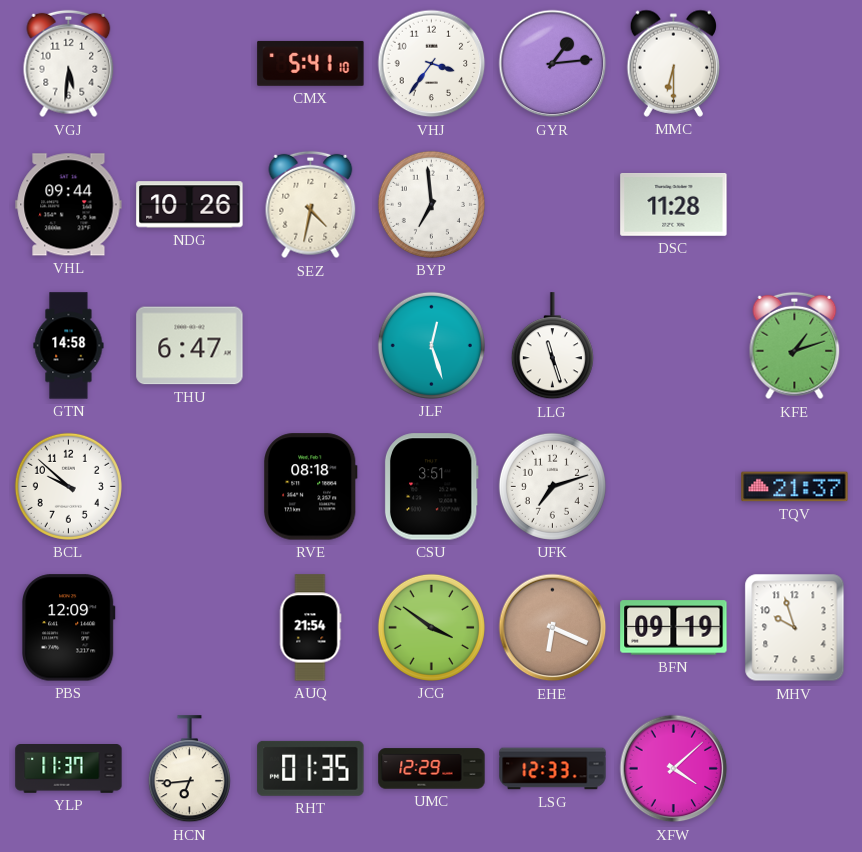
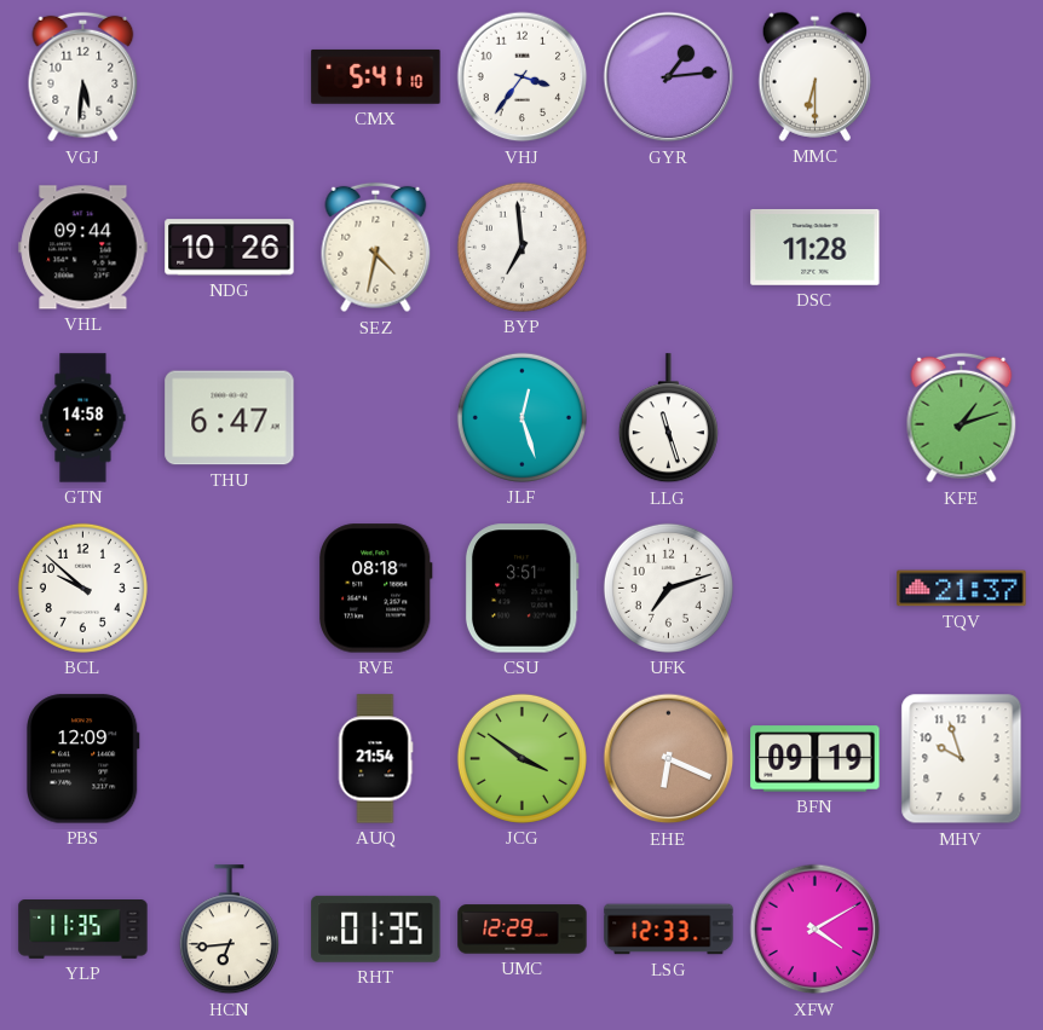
YLP: 11:37 -> 11:35 (83, 930)
XFW: 4:08 -> 4:10 (816, 930)
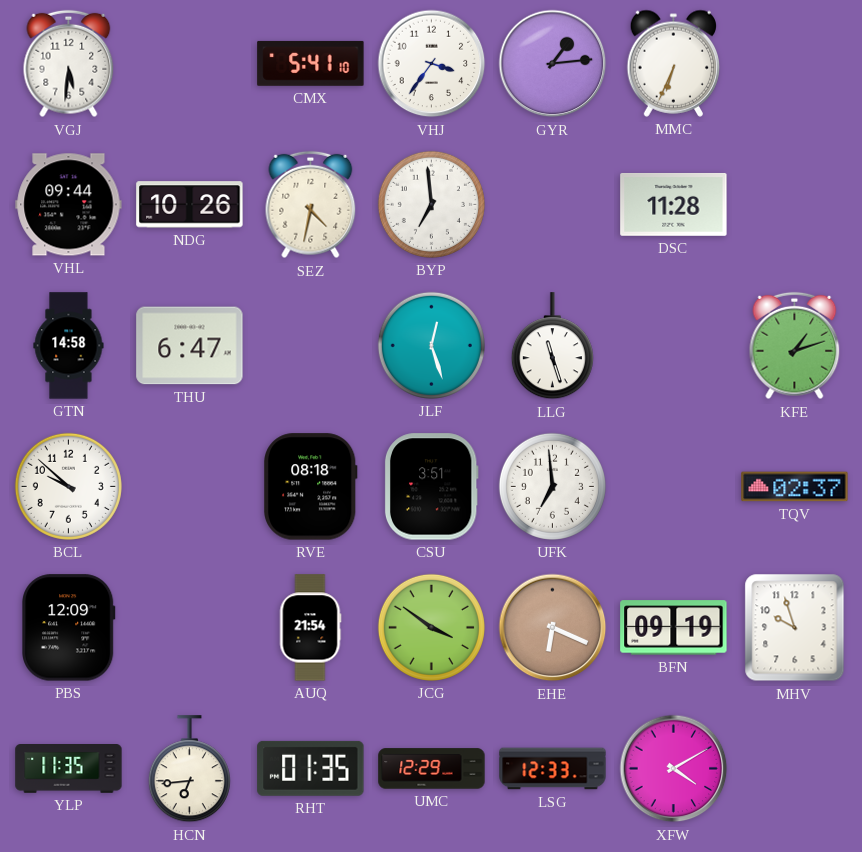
MMC: 6:30 -> 6:34 (673, 63)
UFK: 7:12 -> 6:59 (552, 486)
TQV: 21:37 -> 02:37 (795, 487)
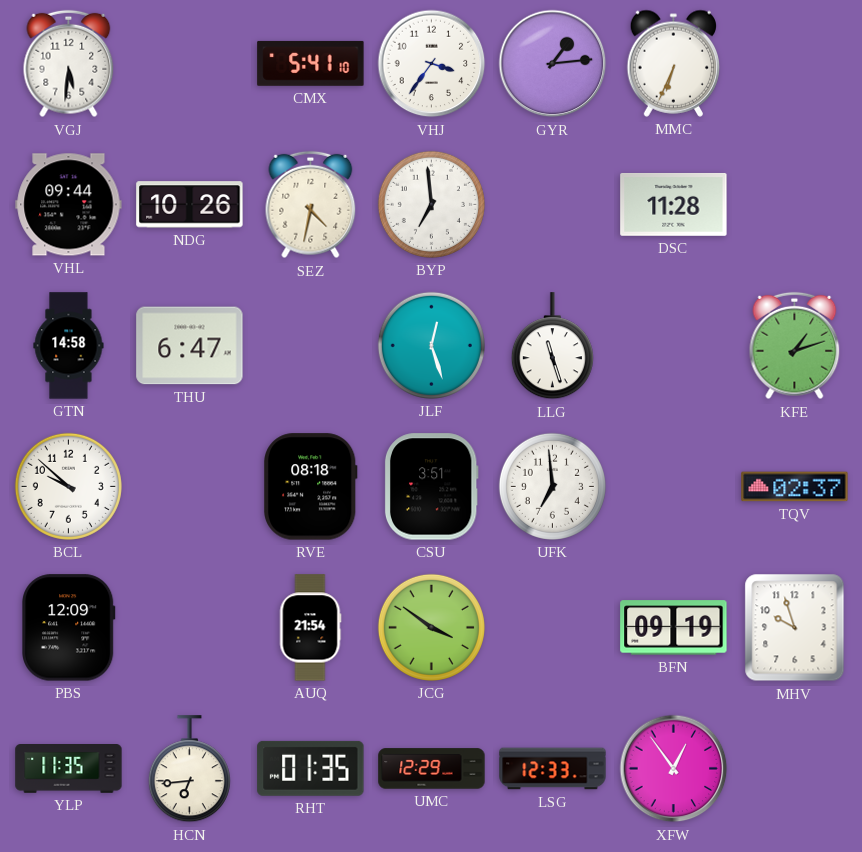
EHE: 6:19 -> none (553, 628)
XFW: 4:10 -> 12:54 (674, 769)
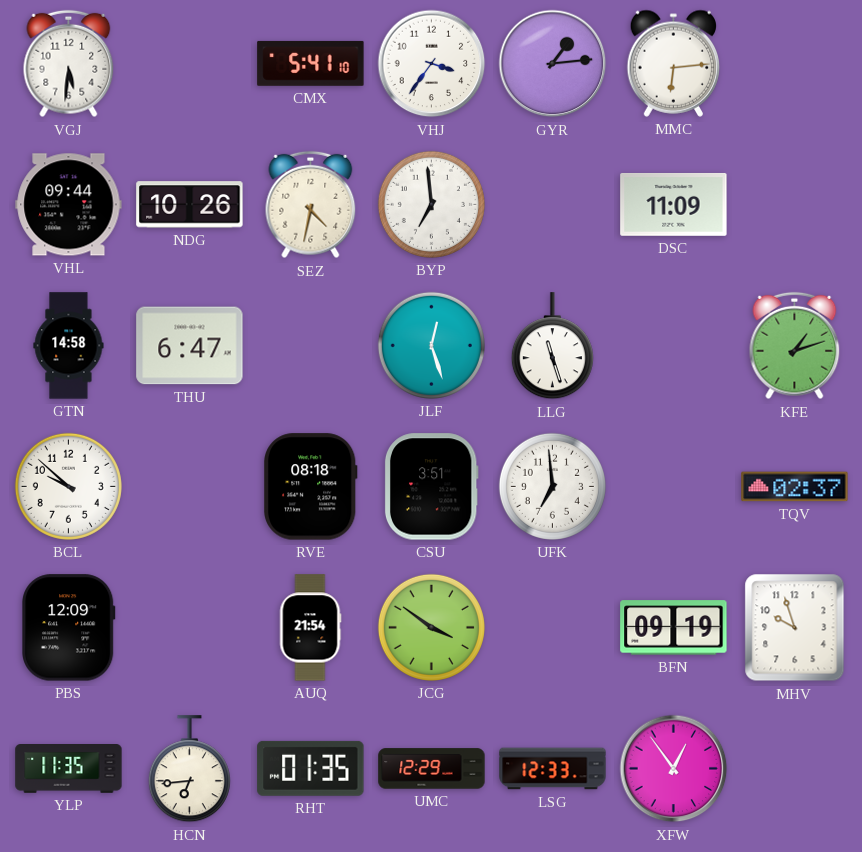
MMC: 6:34 -> 6:14 (673, 63)
DSC: 11:28 -> 11:09 (674, 205)
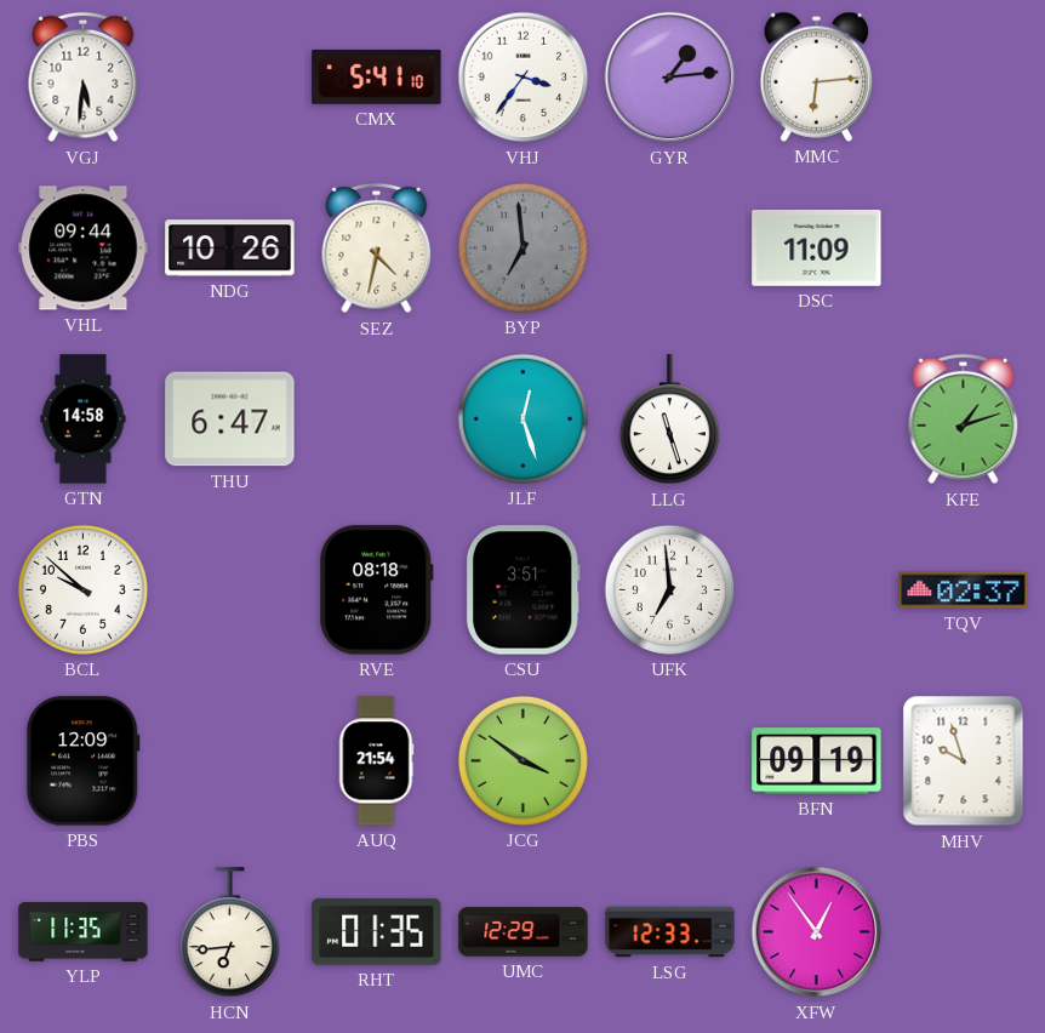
BYP dial: white -> grey (522, 247)
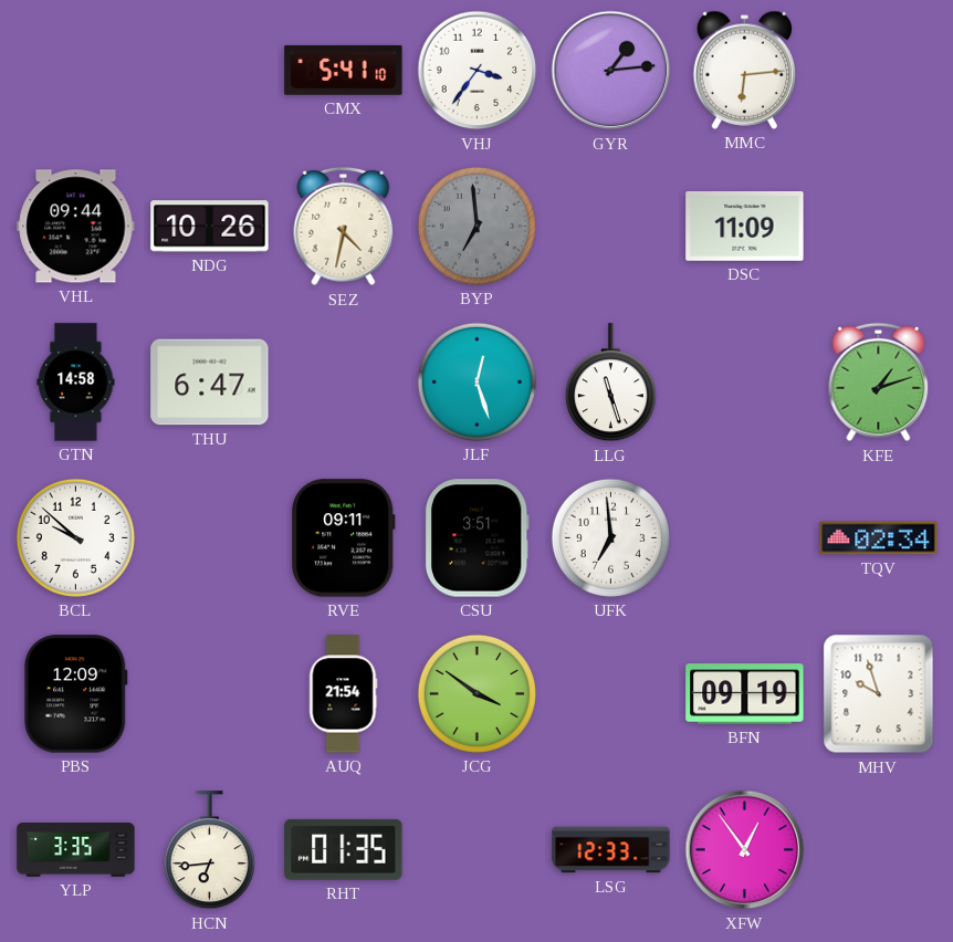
VGJ: 5:31 -> none (84, 78)
RVE: 08:18 -> 09:11 (344, 538)
TQV: 02:37 -> 02:34 (879, 538)
YLP: 11:35 -> 3:35 (76, 850)
UMC: 12:29 -> none (524, 932)
